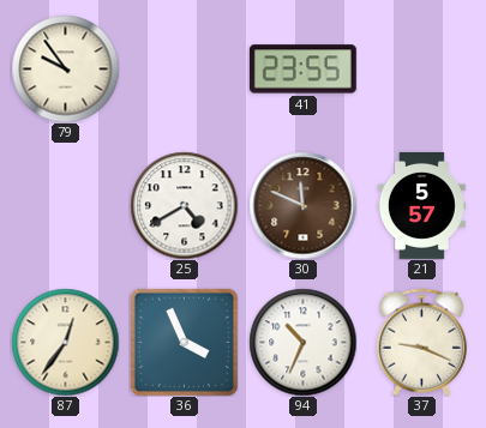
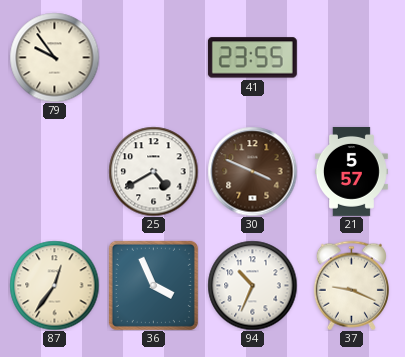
30: 11:49 -> 3:49 (252, 171)
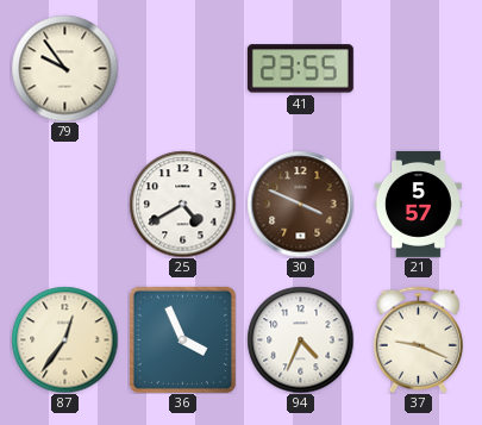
94: 10:34 -> 4:34 (300, 339)
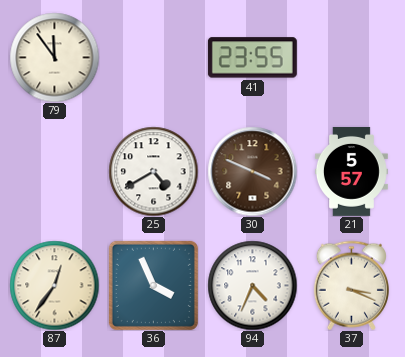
79: 9:54 -> 11:54 (54, 57)
37: 9:19 -> 3:19 (351, 285)
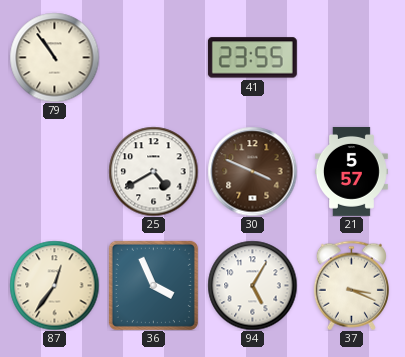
79: 11:54 -> 10:54 (54, 57)
94: 4:34 -> 5:05 (252, 285)
